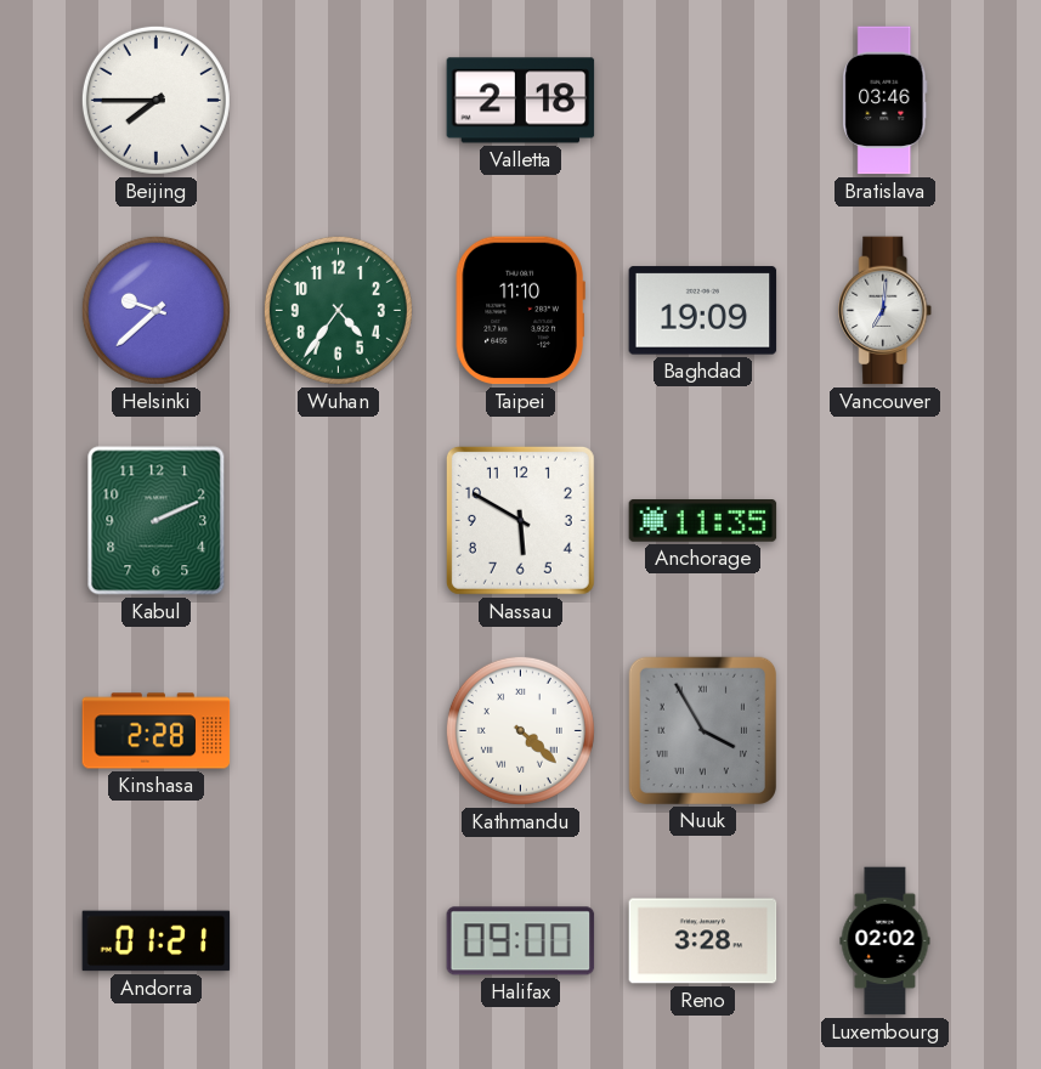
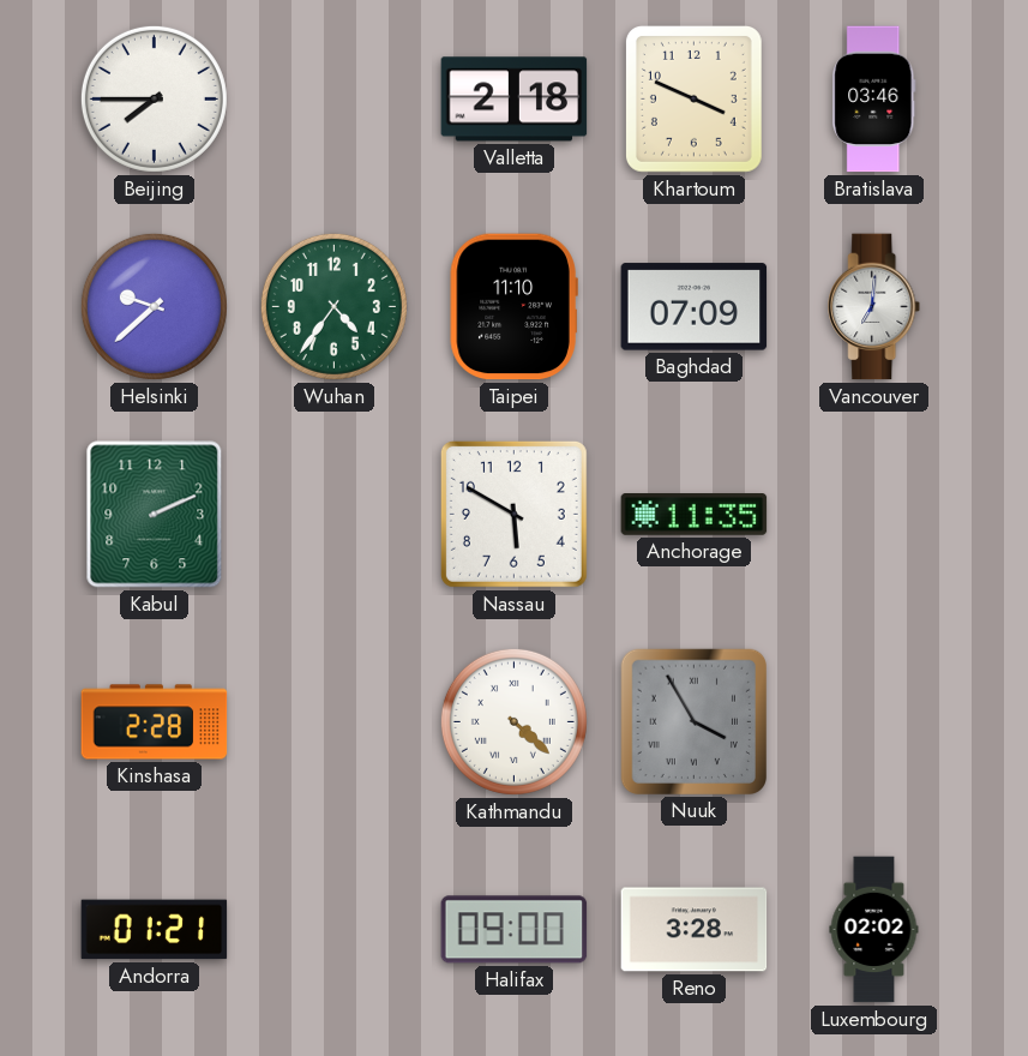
Khartoum: none -> 3:49 (693, 98)
Baghdad: 19:09 -> 07:09 (695, 307)
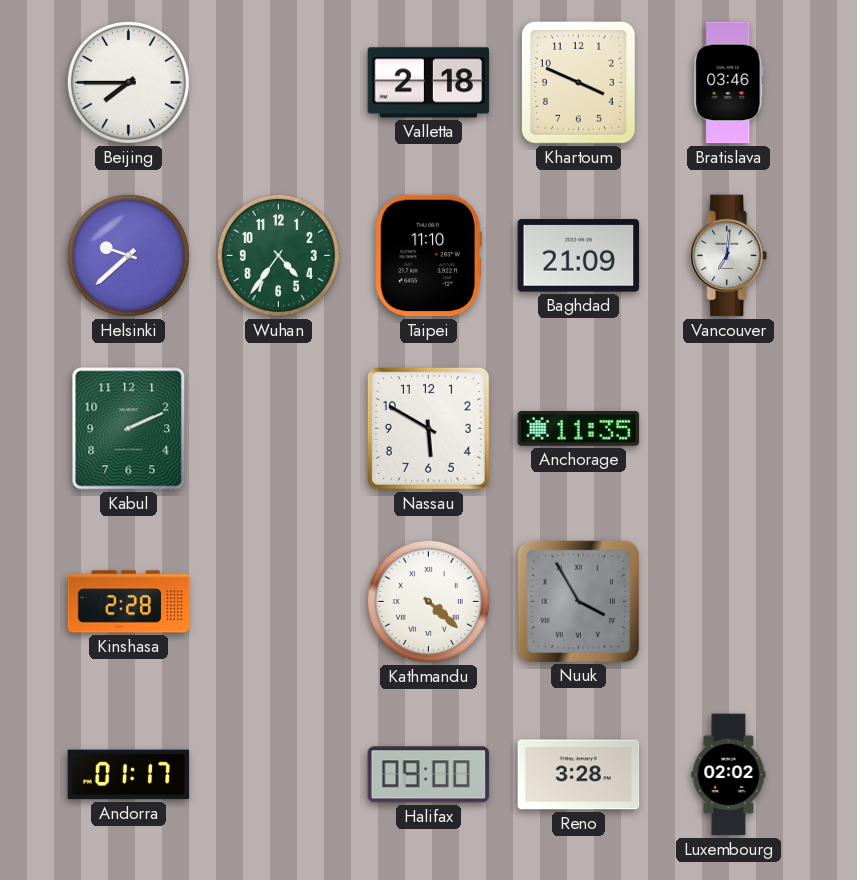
Baghdad: 07:09 -> 21:09 (579, 256)
Andorra: 01:21 -> 01:17 (129, 775)
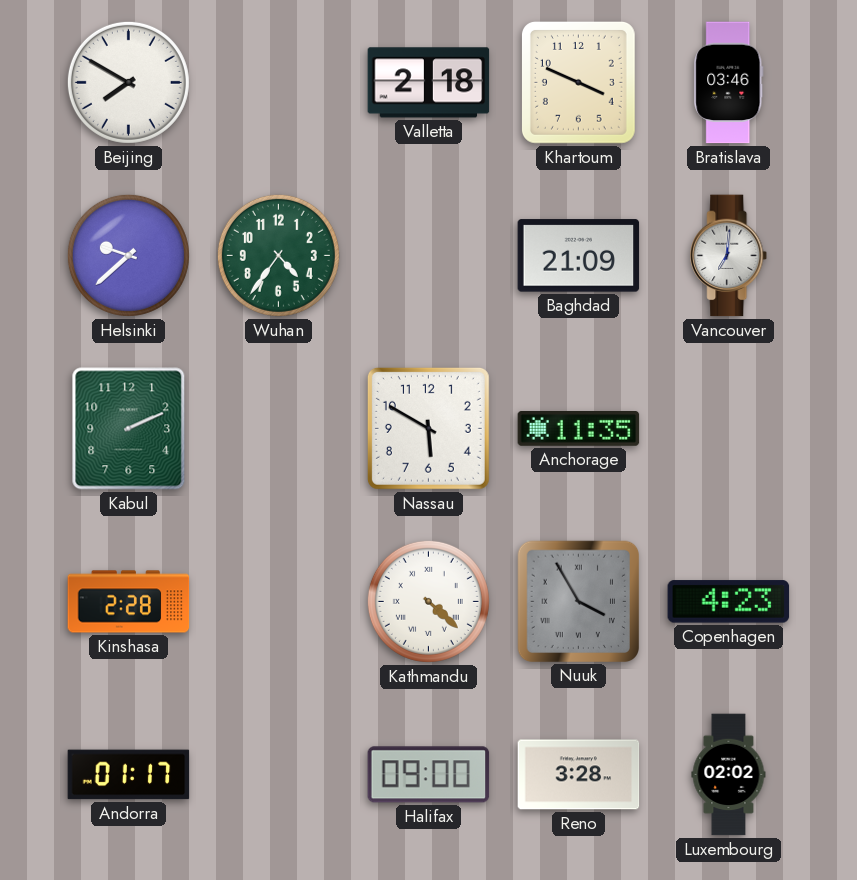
Beijing: 7:45 -> 7:50 (128, 82)
Taipei: 11:10 -> none (428, 256)
Copenhagen: none -> 4:23 (729, 602)
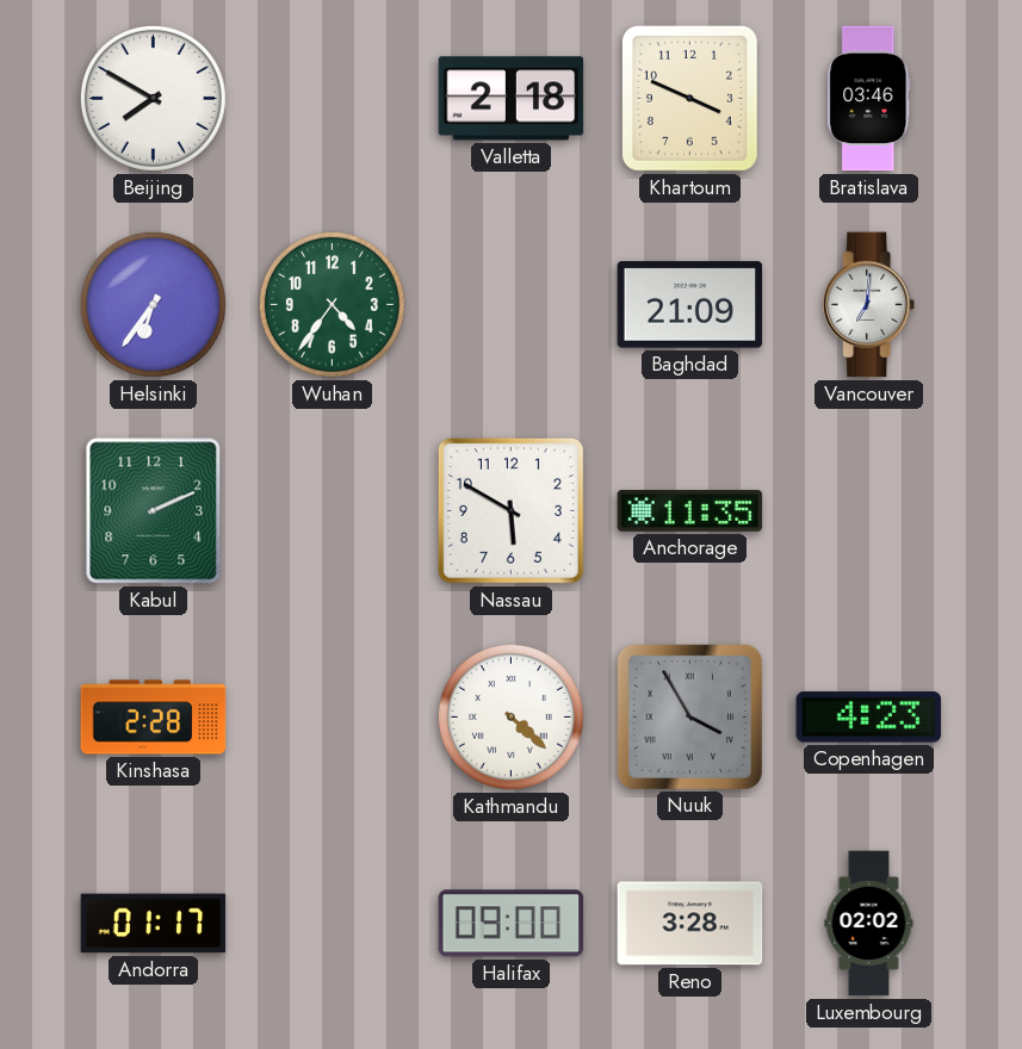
Helsinki: 9:38 -> 6:36 (153, 304)
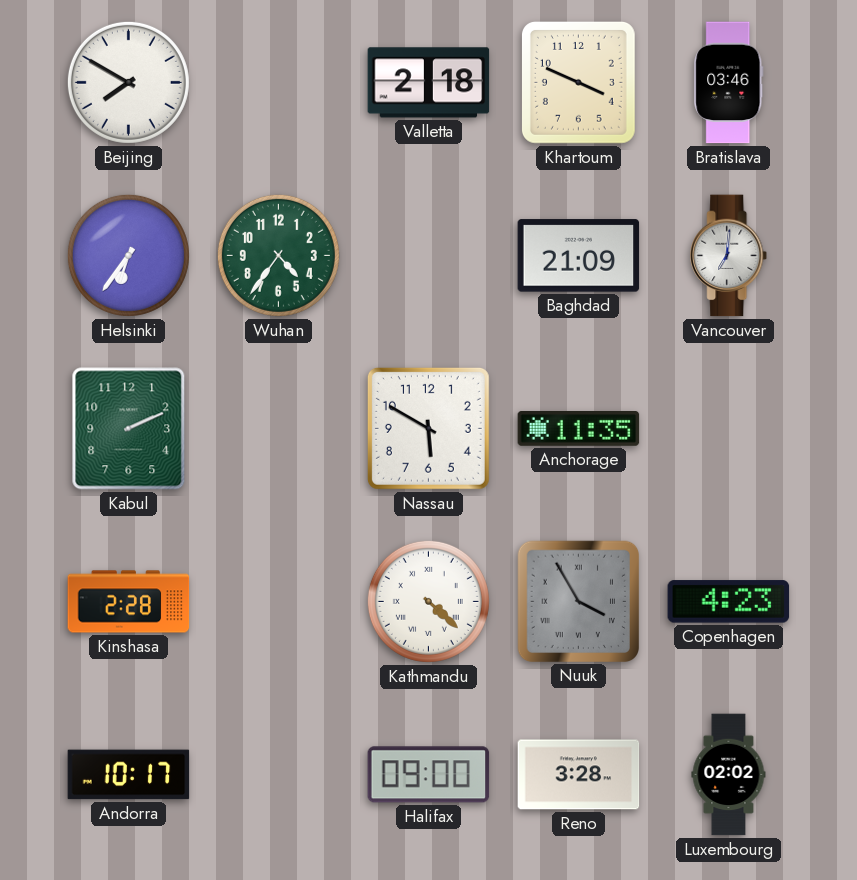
Andorra: 01:17 -> 10:17 (129, 775)
